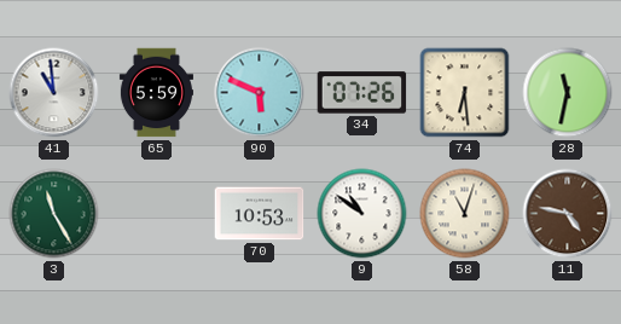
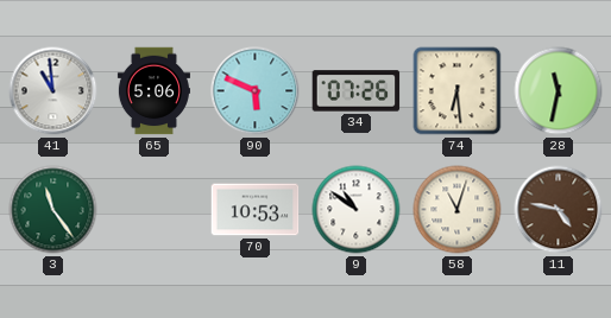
65: 5:59 -> 5:06 (153, 91)
3: 11:25 -> 11:24 (53, 210)
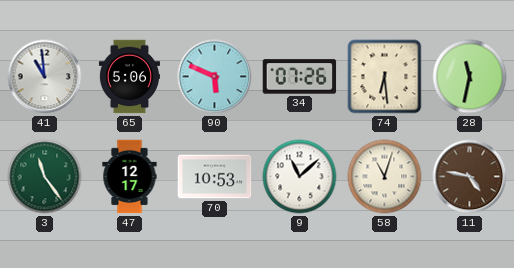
47: none -> 12:17 (130, 177)
9: 10:51 -> 11:08 (300, 177)
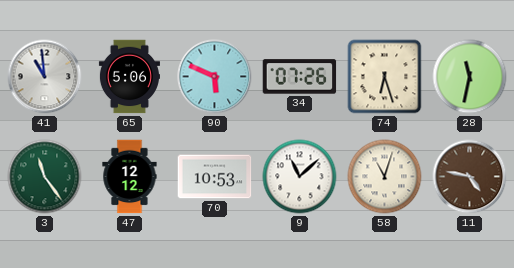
74: 6:29 -> 6:27 (385, 77)
47: 12:17 -> 12:12 (130, 177)
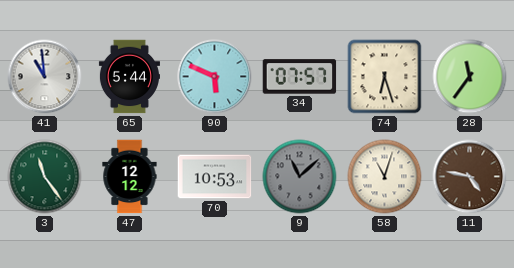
65: 5:06 -> 5:44 (129, 77)
34: 07:26 -> 07:57 (300, 77)
28: 11:32 -> 11:36 (470, 77)
9 dial: white -> grey (300, 177)
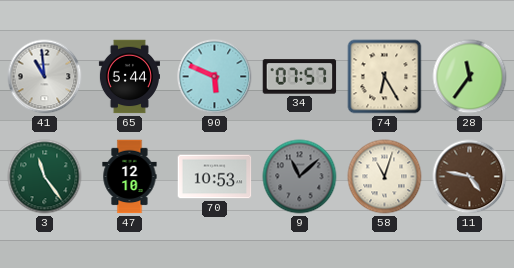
74: 6:27 -> 6:25 (385, 77)
47: 12:12 -> 12:10 (130, 177)
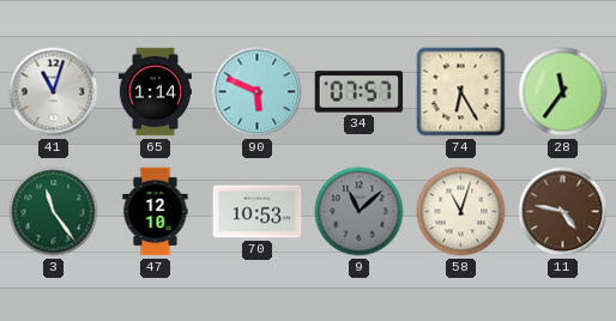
41: 10:59 -> 11:03 (54, 92)
65: 5:44 -> 1:14 (155, 92)
